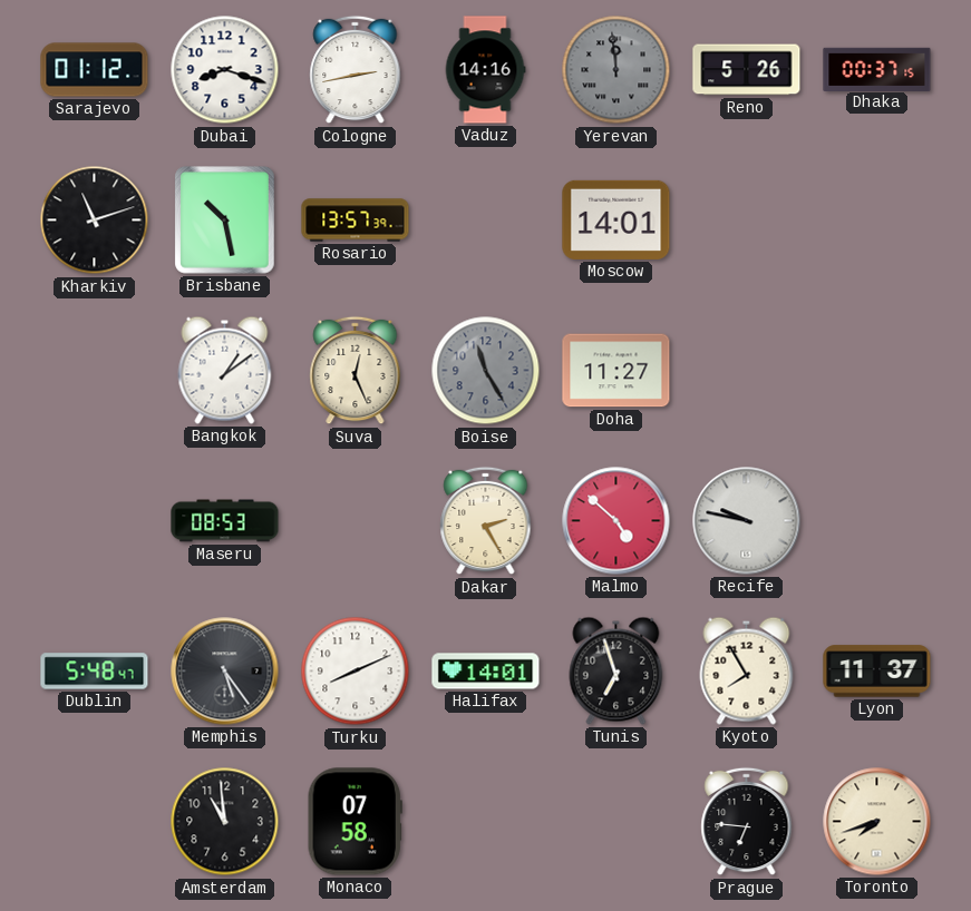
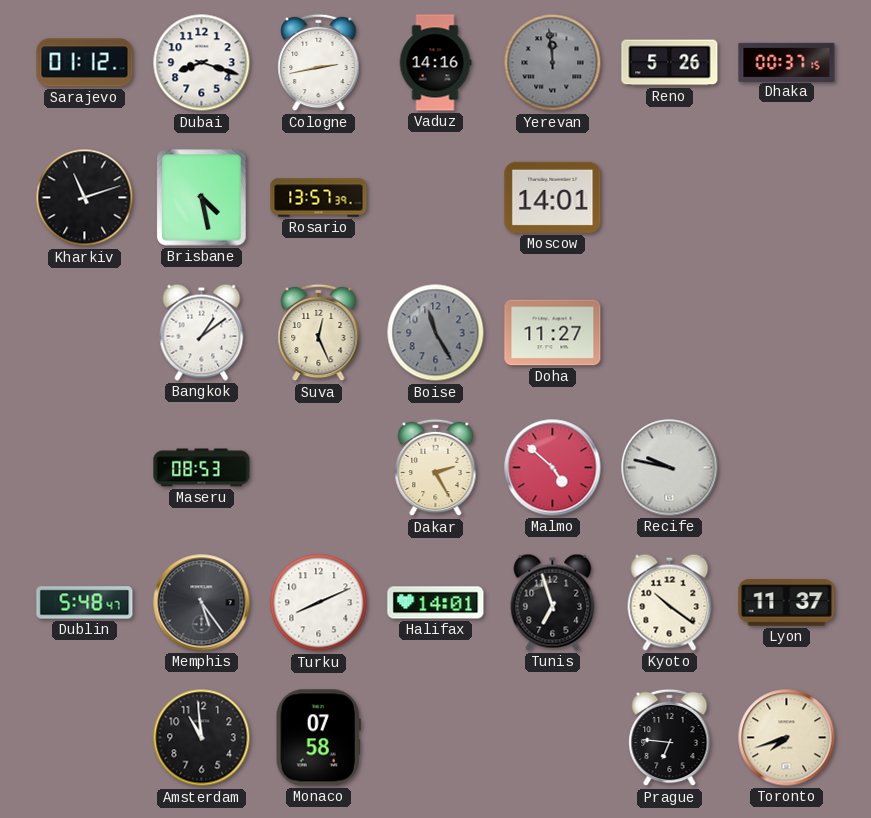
Brisbane: 10:28 -> 4:28 (202, 198)
Kyoto: 7:55 -> 10:21 (670, 602)
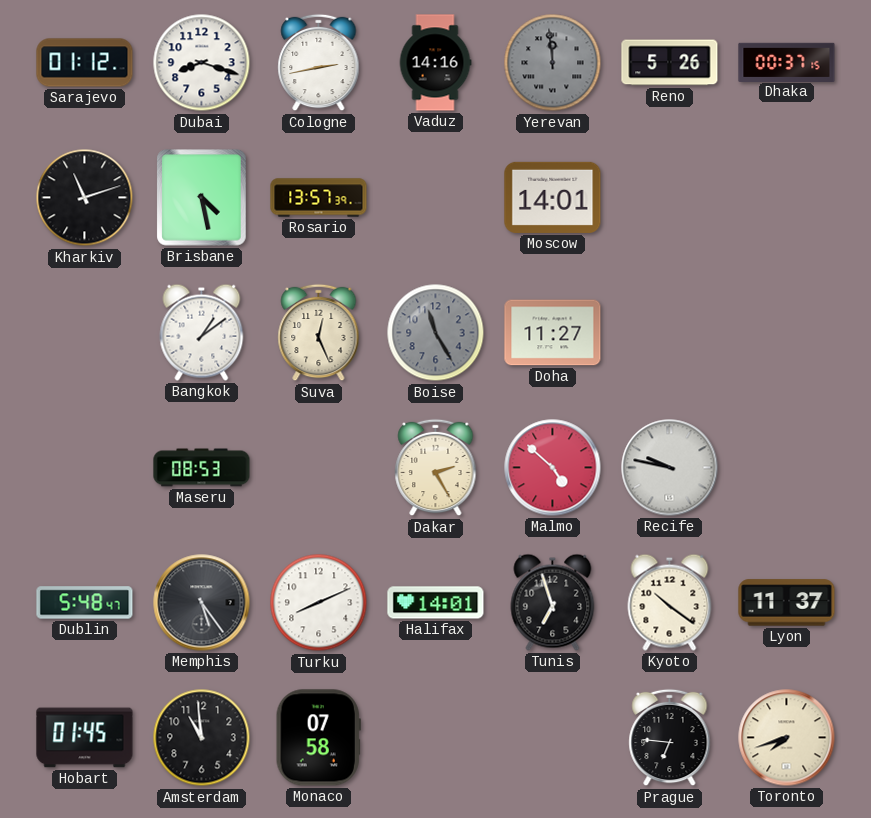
Hobart: none -> 01:45 (85, 738)
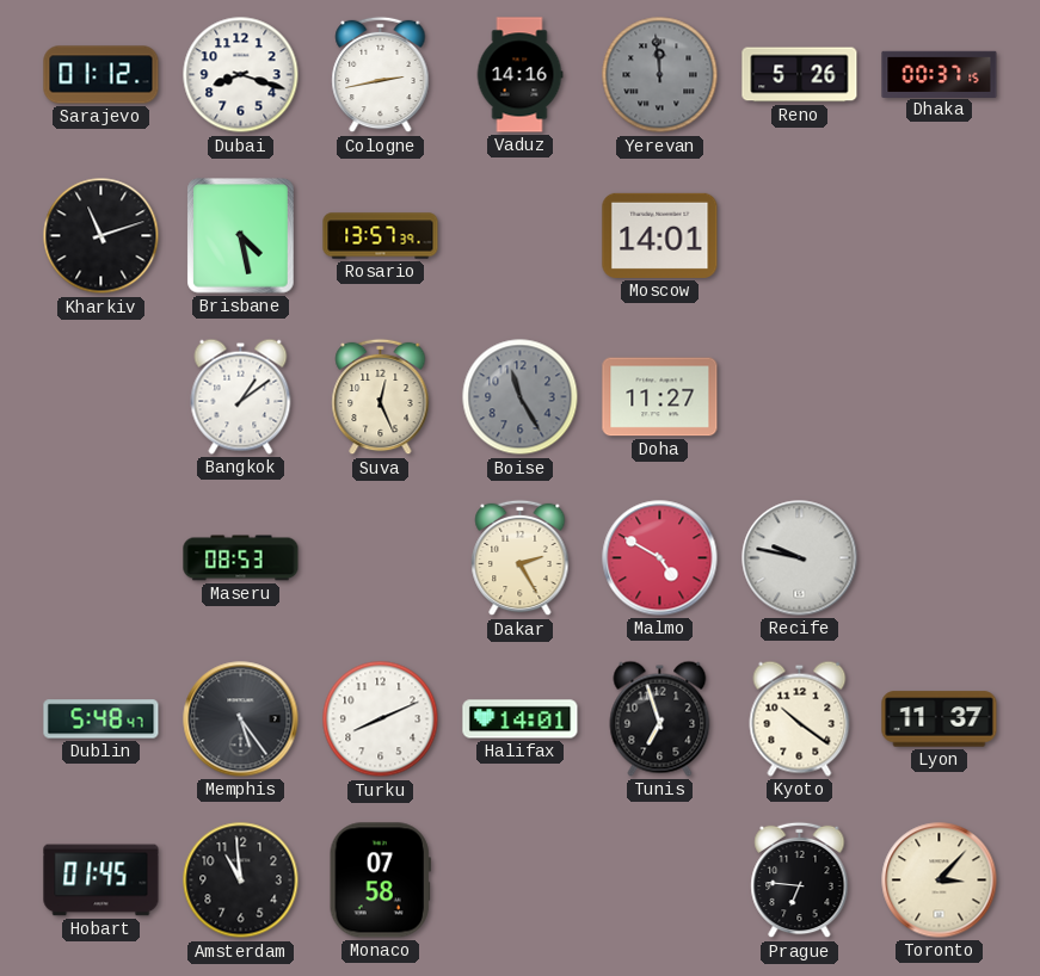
Malmo: 4:52 -> 4:50 (660, 558)
Toronto: 7:42 -> 3:07 (940, 881)
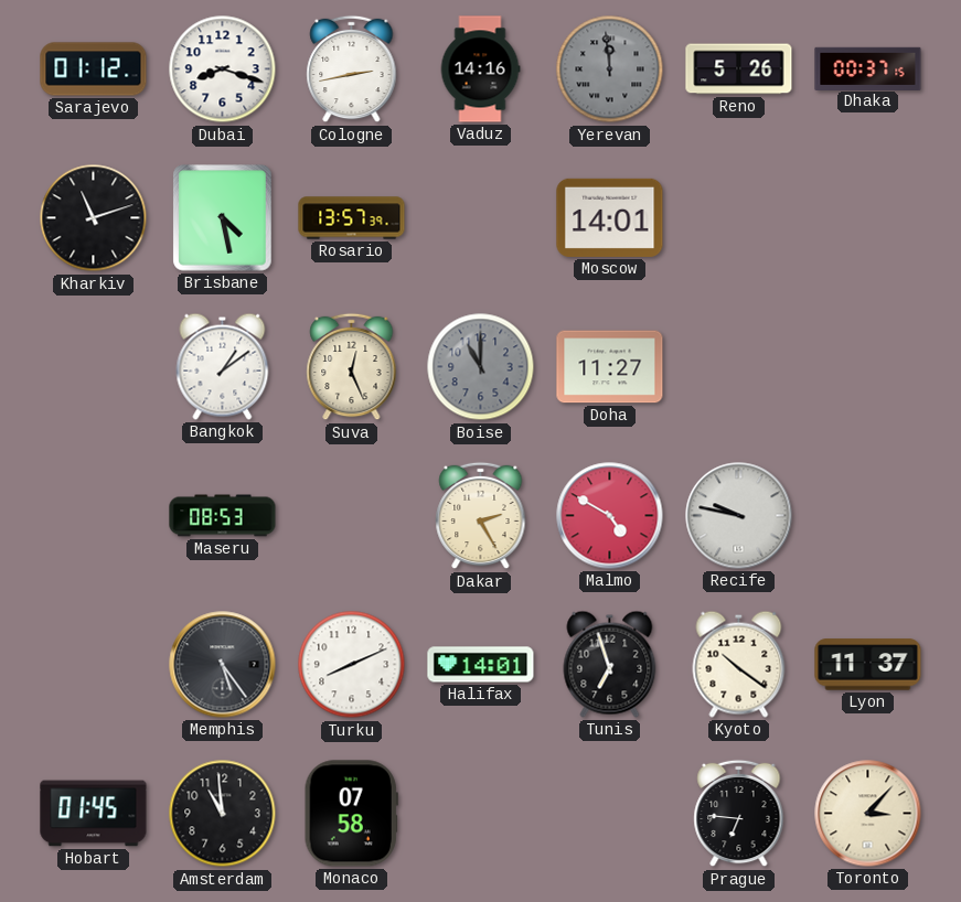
Boise: 11:25 -> 11:00 (481, 367)
Dublin: 5:48 -> none (101, 719)
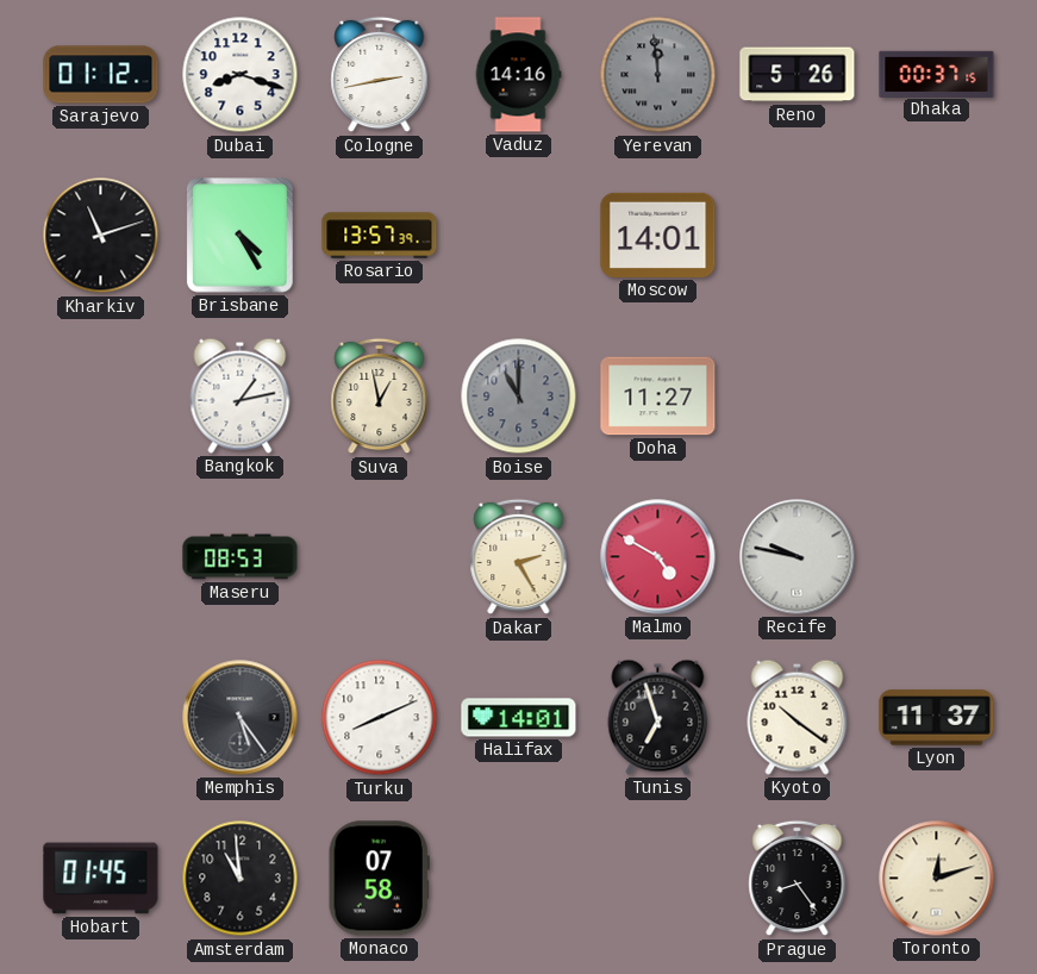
Brisbane: 4:28 -> 4:25 (240, 236)
Bangkok: 1:09 -> 1:13 (240, 395)
Suva: 12:26 -> 12:58 (380, 397)
Prague: 6:46 -> 8:24 (798, 879)
Toronto: 3:07 -> 12:12 (937, 879)
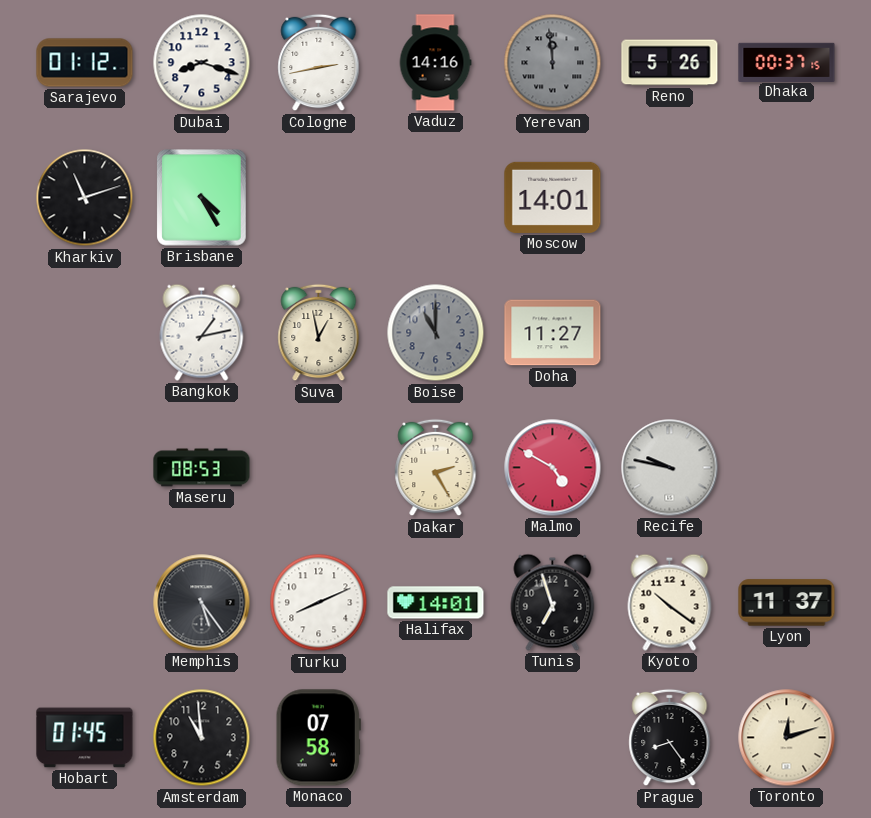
Rosario: 13:57 -> none (380, 236)
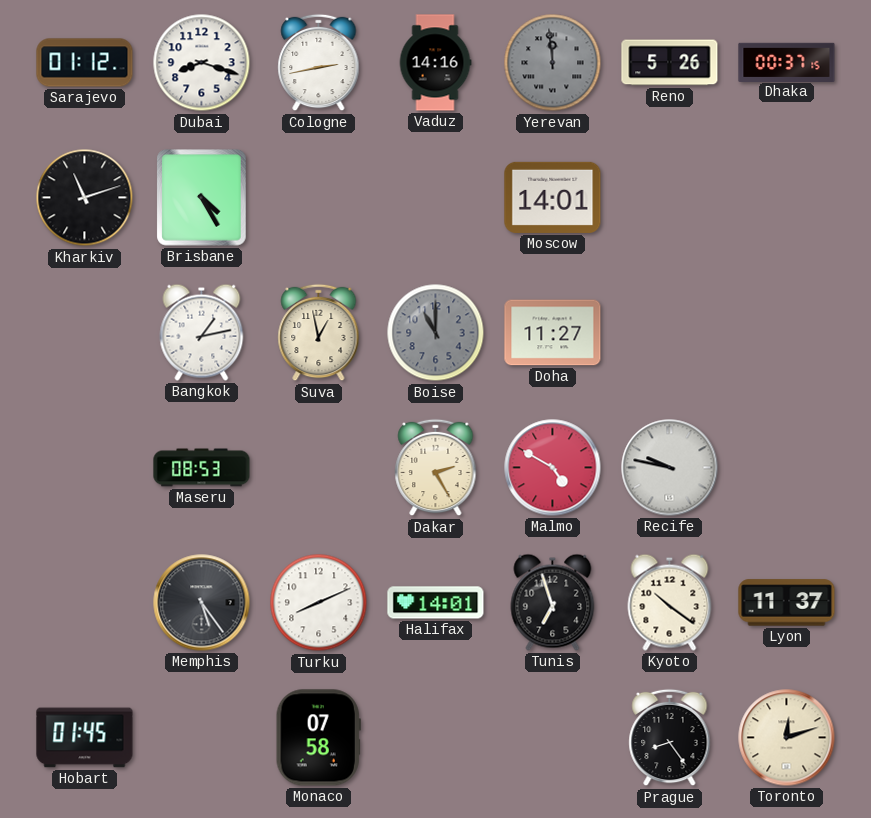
Amsterdam: 10:59 -> none (202, 738)
